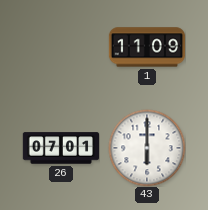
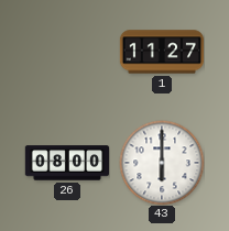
1: 11:09 -> 11:27 (162, 52)
26: 07:01 -> 08:00 (67, 163)
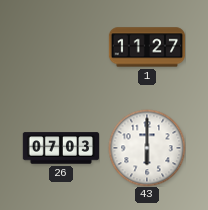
26: 08:00 -> 07:03 (61, 148)
